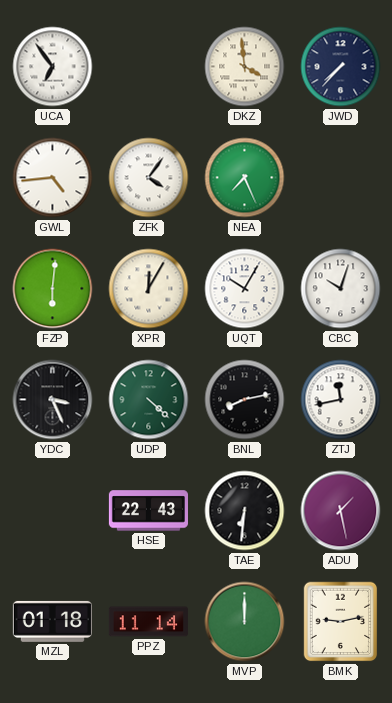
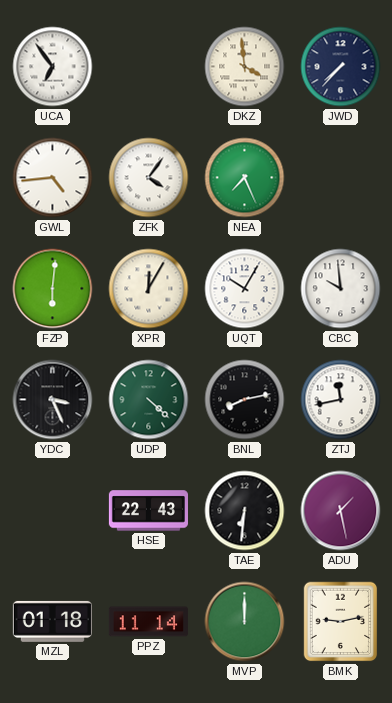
CBC: 10:03 -> 9:59 (341, 289)
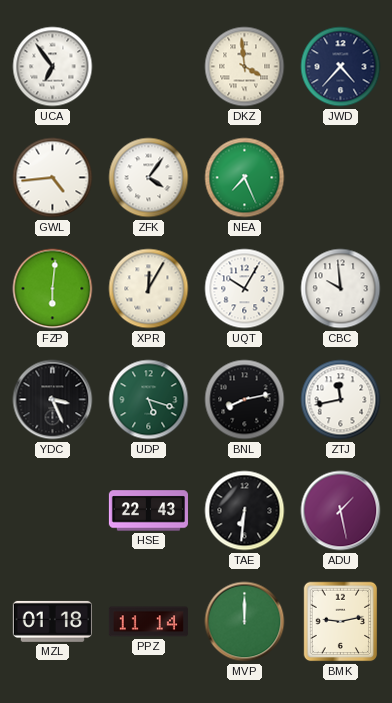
JWD: 7:37 -> 4:37 (341, 67)
UDP: 4:22 -> 5:18 (149, 400)
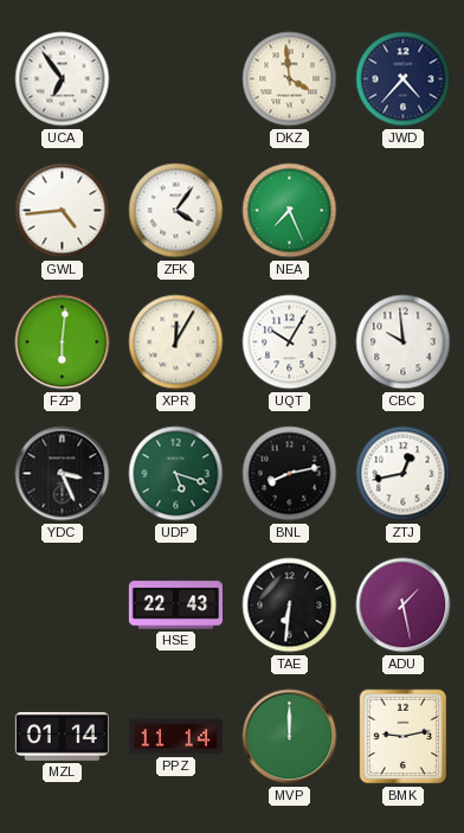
ZTJ: 11:43 -> 12:43 (404, 474)
MZL: 01:18 -> 01:14 (62, 736)
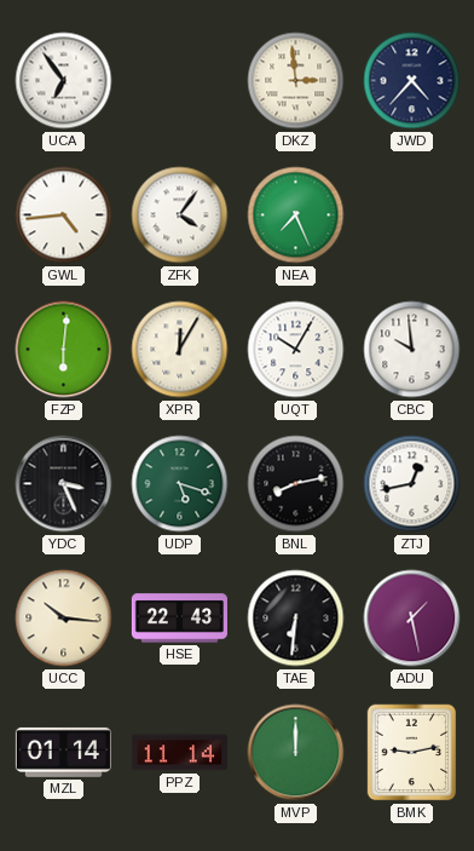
DKZ: 3:59 -> 2:59 (296, 81)
UCC: none -> 10:16 (64, 619)
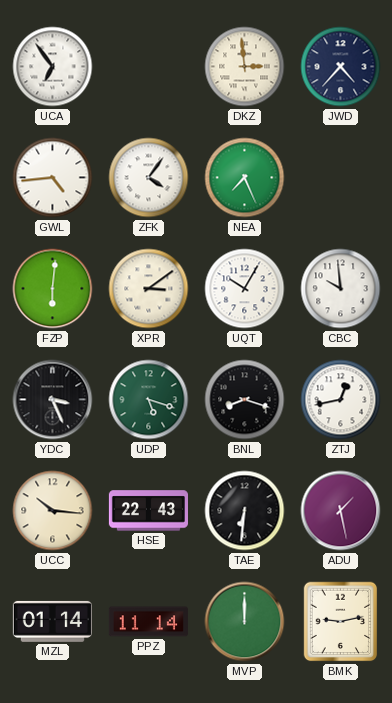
XPR: 12:05 -> 3:09 (149, 289)
BNL: 8:13 -> 8:18 (245, 400)
